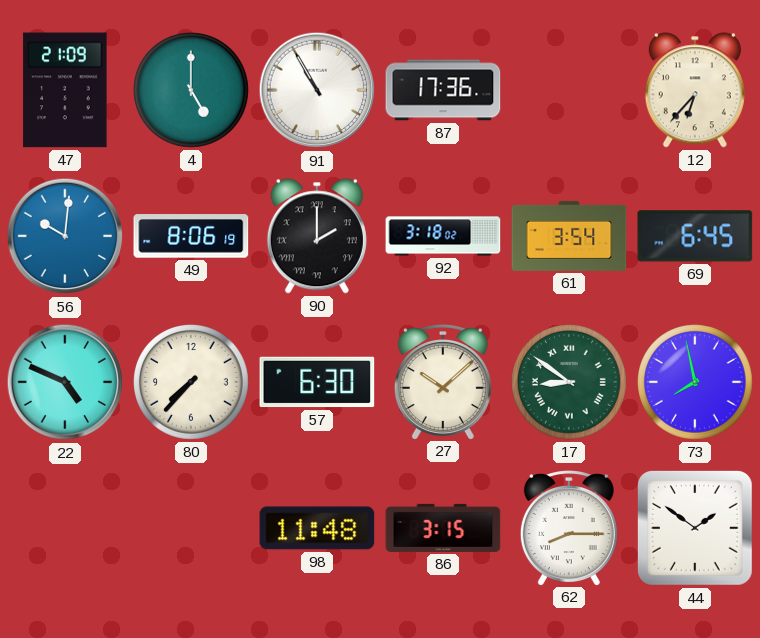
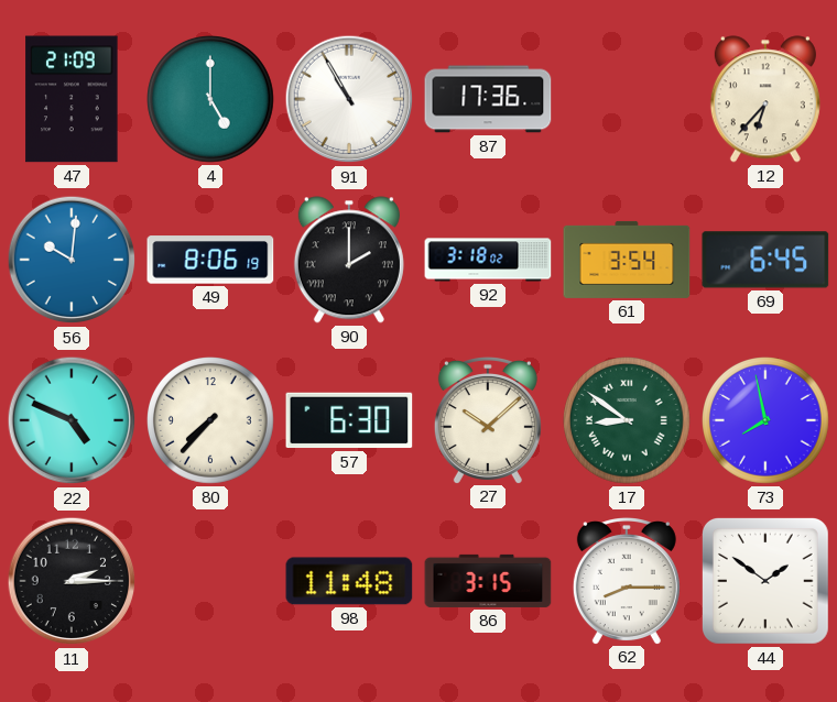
11: none -> 2:15 (72, 581)
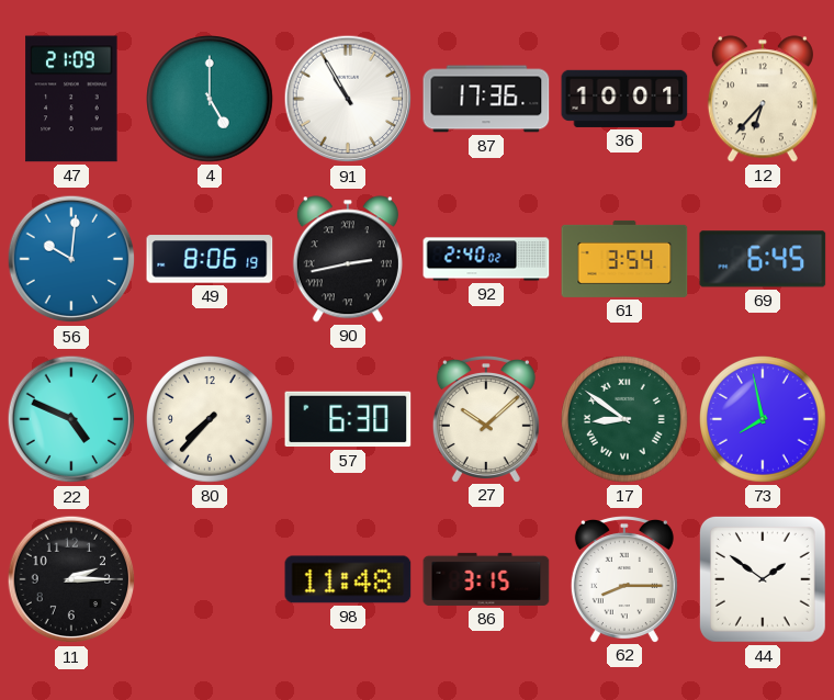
36: none -> 10:01 (624, 99)
90: 2:00 -> 2:43 (348, 259)
92: 3:18 -> 2:40 (486, 259)
